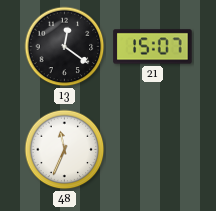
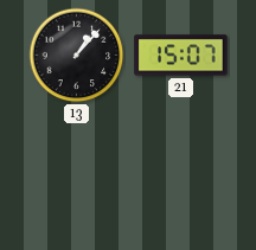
13: 12:21 -> 1:07 (77, 56)
48: 11:34 -> none (65, 150)
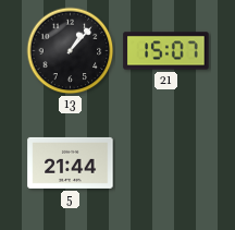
5: none -> 21:44 (71, 162)
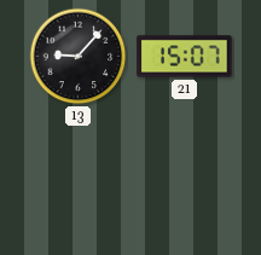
13: 1:07 -> 9:07 (79, 57)
5: 21:44 -> none (71, 162)
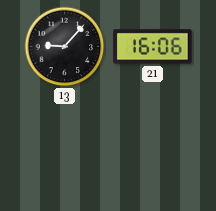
21: 15:07 -> 16:06 (153, 47)
